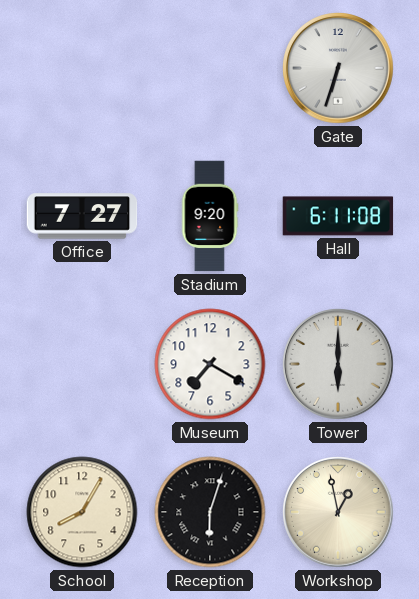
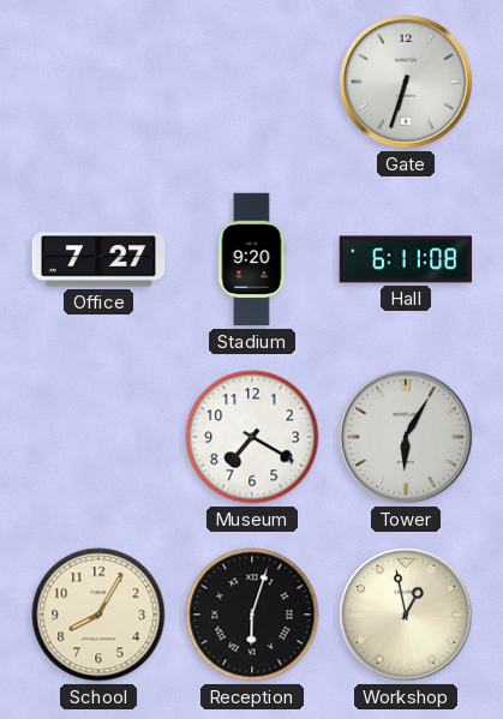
Tower: 6:00 -> 6:05 (406, 437)
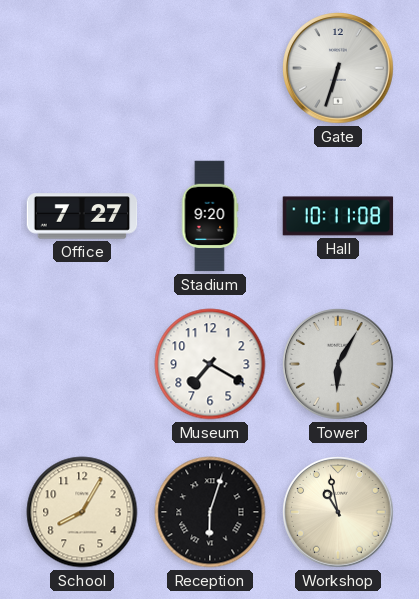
Hall: 6:11 -> 10:11 (338, 216)
Workshop: 12:58 -> 10:58 (338, 512)
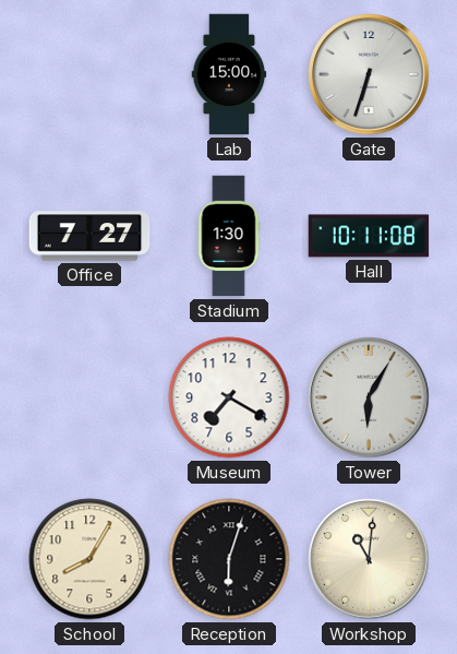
Lab: none -> 15:00 (229, 74)
Stadium: 9:20 -> 1:30 (229, 236)
Workshop: 10:58 -> 11:01 (369, 559)
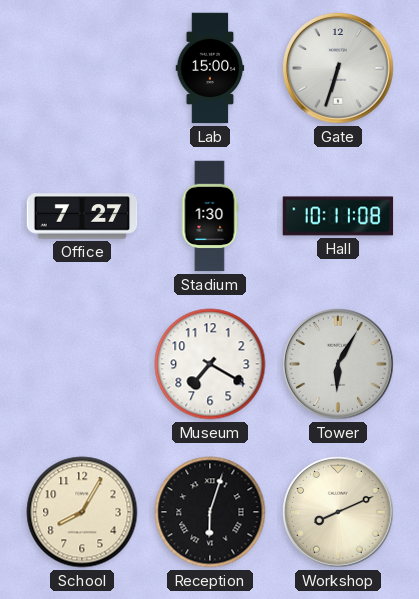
Workshop: 11:01 -> 8:11 (338, 512)
